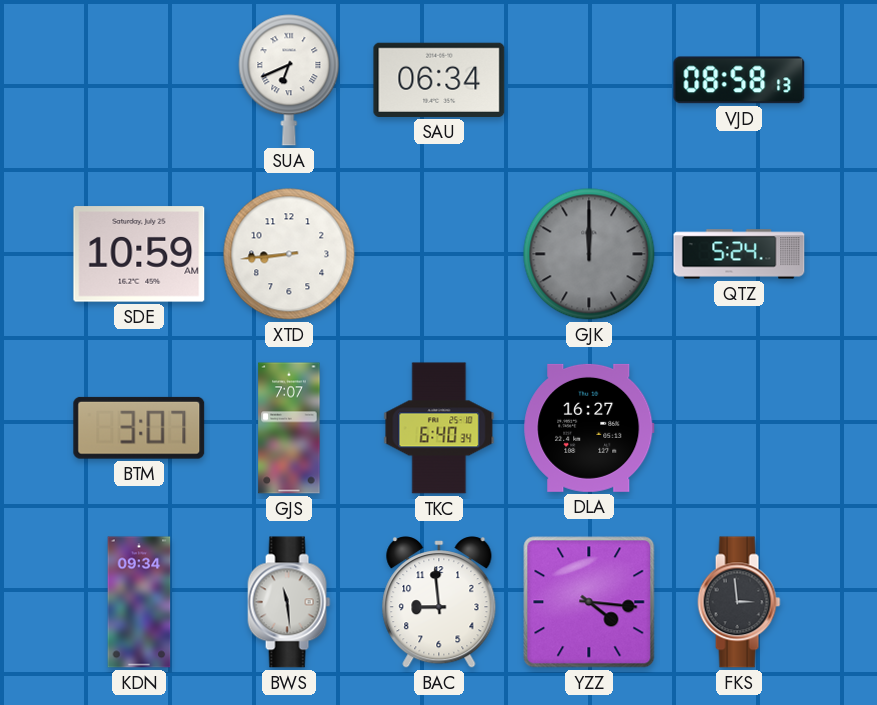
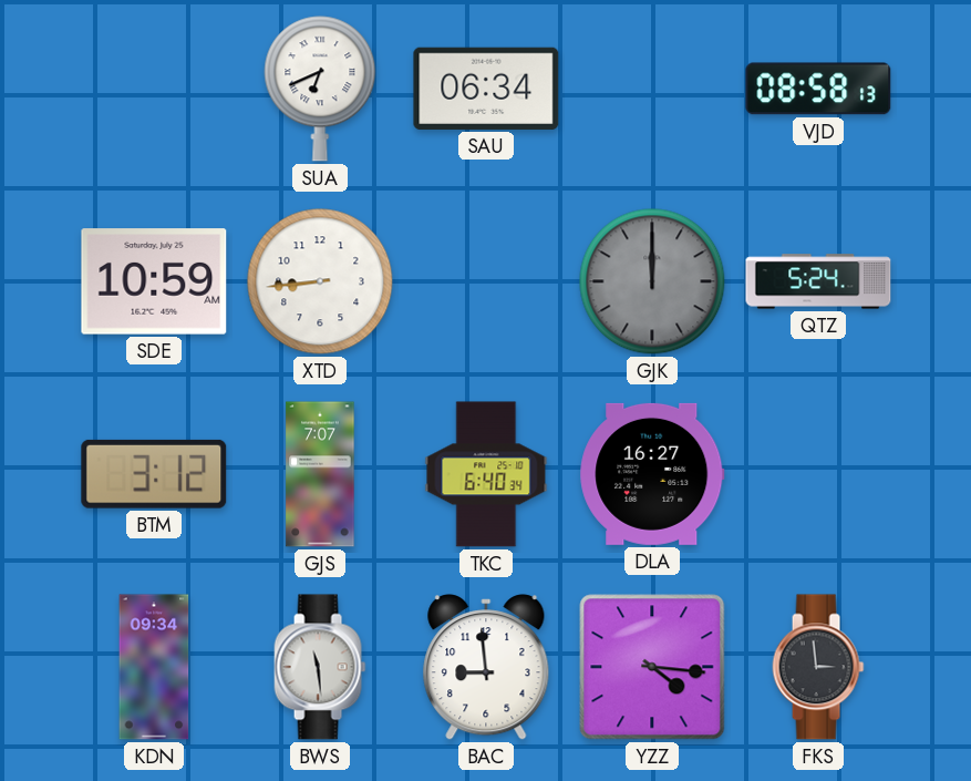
BTM: 3:07 -> 3:12 (154, 474)
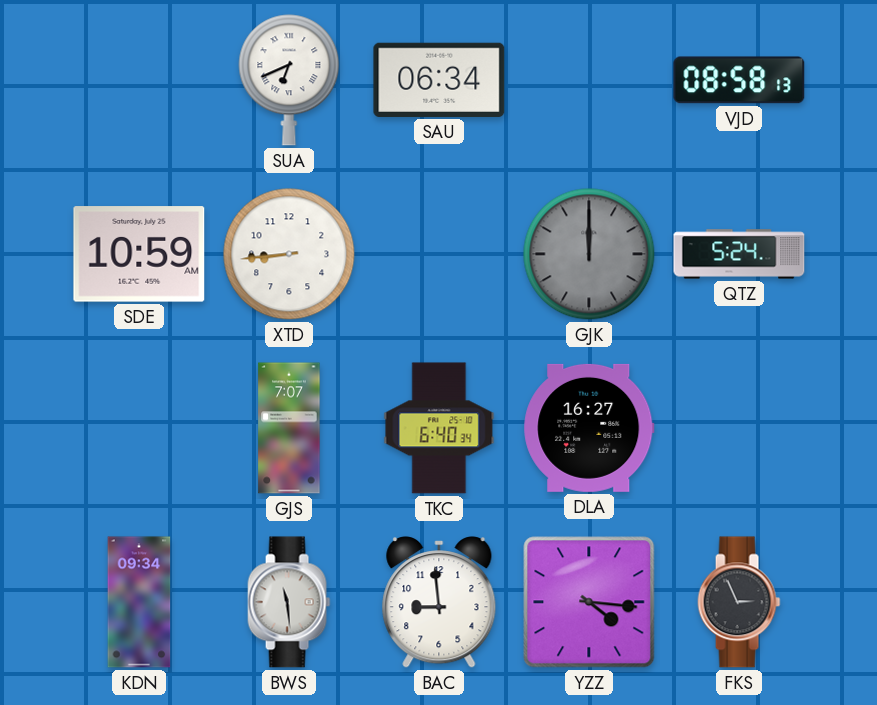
BTM: 3:12 -> none (154, 474)
FKS: 2:59 -> 2:56 (739, 602)
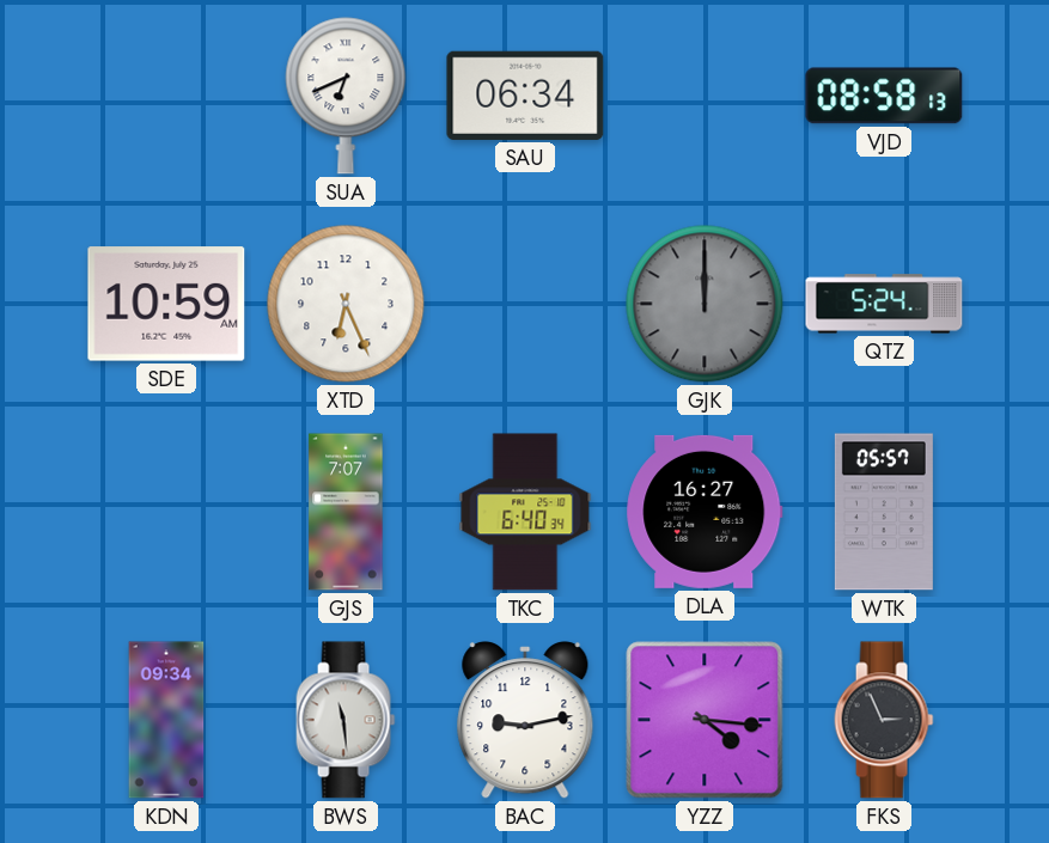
XTD: 8:44 -> 6:26 (346, 304)
WTK: none -> 05:57 (884, 512)
BAC: 8:59 -> 9:13 (525, 720)
